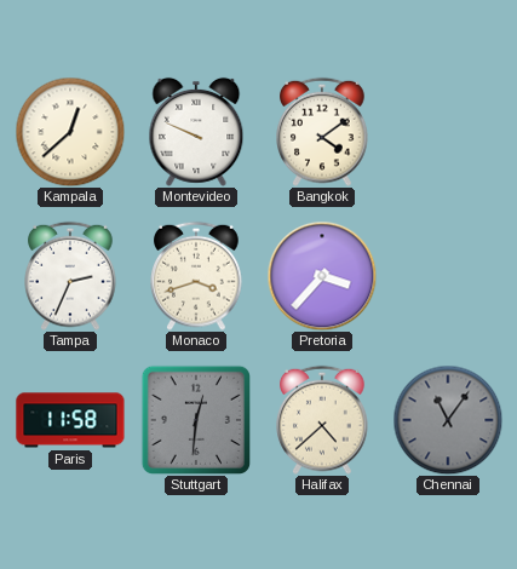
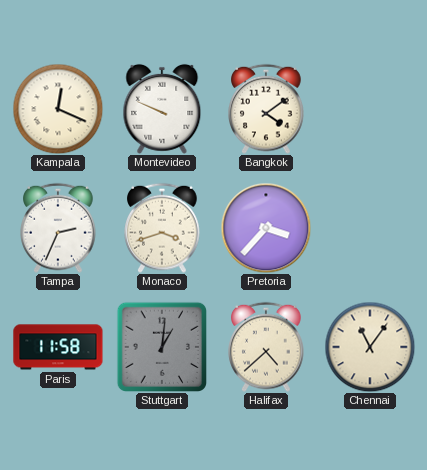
Kampala: 12:38 -> 12:19 (58, 109)
Stuttgart: 12:31 -> 1:01 (161, 346)
Chennai dial: grey -> cream (370, 347)
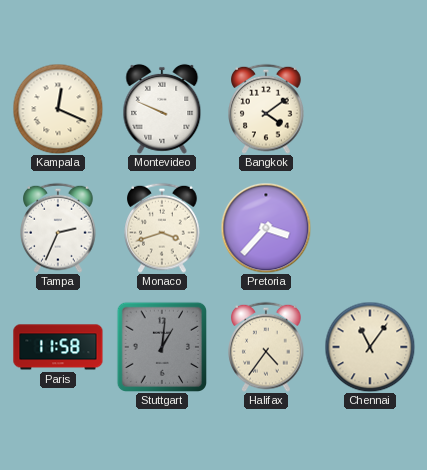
Halifax: 4:38 -> 4:36 (266, 347)
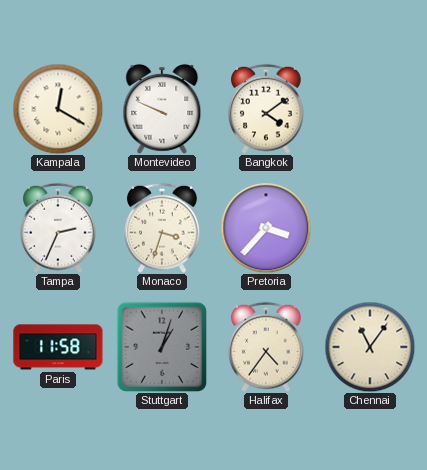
Kampala: 12:19 -> 12:20 (58, 109)
Monaco: 3:42 -> 3:33 (162, 228)
Stuttgart: 1:01 -> 1:03 (161, 346)
